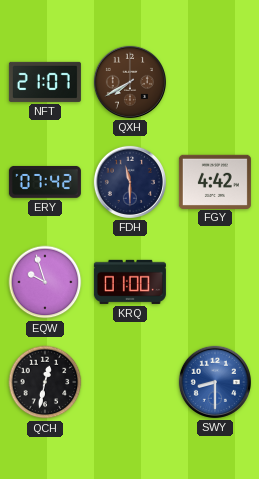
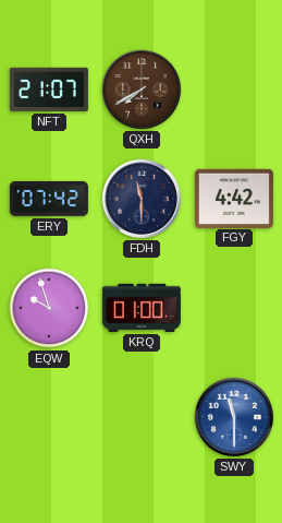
QCH: 12:32 -> none (45, 382)
SWY: 8:30 -> 11:30 (234, 417)
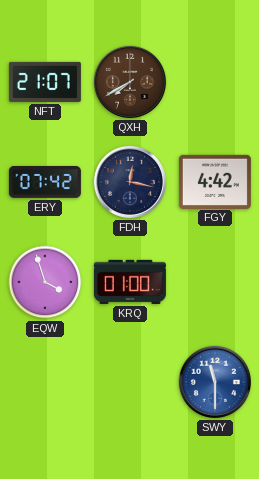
FDH: 11:30 -> 12:17 (130, 182)
EQW: 9:57 -> 3:57 (45, 282)
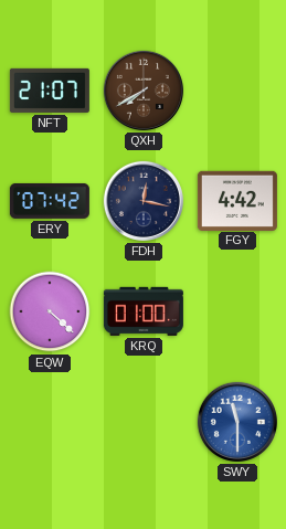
EQW: 3:57 -> 4:22 (50, 311)
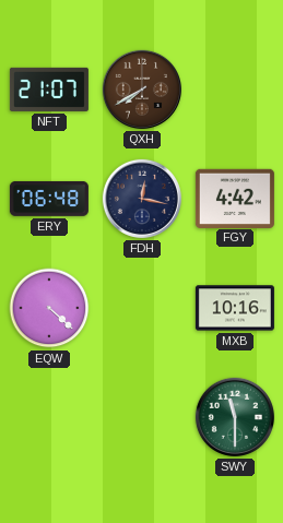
ERY: 07:42 -> 06:48 (49, 199)
KRQ: 01:00 -> none (144, 311)
MXB: none -> 10:16 (235, 308)
SWY dial: blue -> green (235, 417)
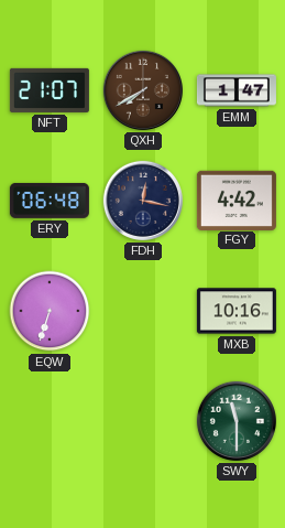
EMM: none -> 1:47 (237, 90)
EQW: 4:22 -> 6:33 (50, 311)
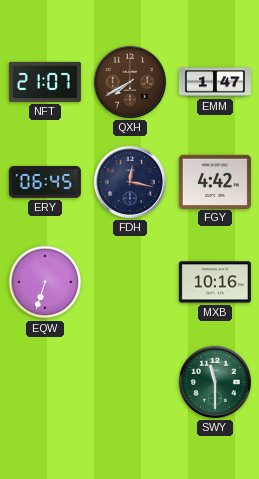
ERY: 06:48 -> 06:45 (45, 182)
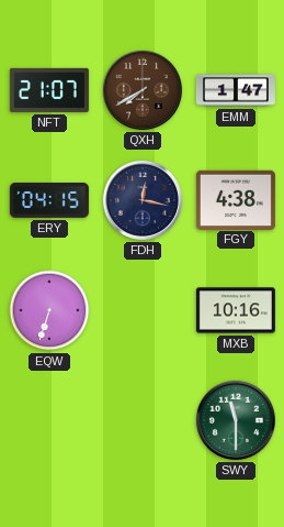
ERY: 06:45 -> 04:15 (49, 200)
FGY: 4:42 -> 4:38 (236, 199)
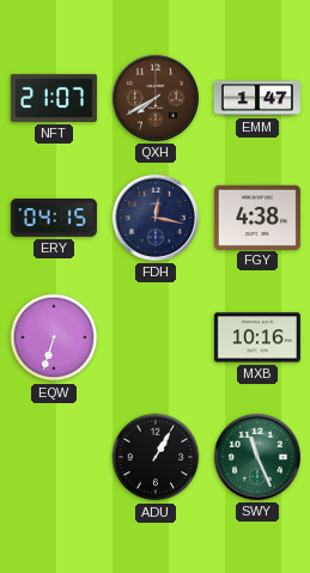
ADU: none -> 1:05 (156, 457)
SWY: 11:30 -> 11:26 (257, 457)
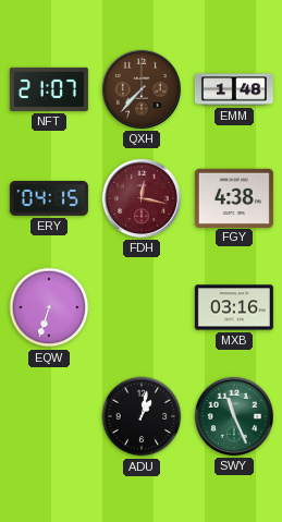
QXH: 7:40 -> 7:37 (142, 89)
EMM: 1:47 -> 1:48 (234, 89)
FDH dial: navy -> burgundy (142, 198)
MXB: 10:16 -> 03:16 (234, 307)
ADU: 1:05 -> 1:02 (142, 416)
